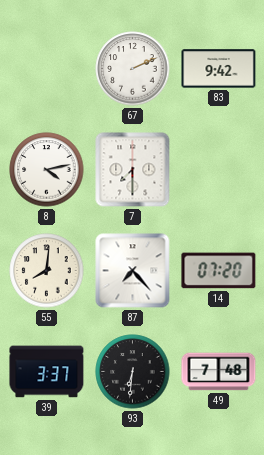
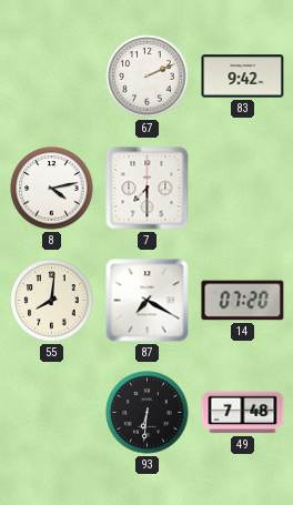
87: 7:23 -> 7:20 (148, 301)
39: 3:37 -> none (47, 372)
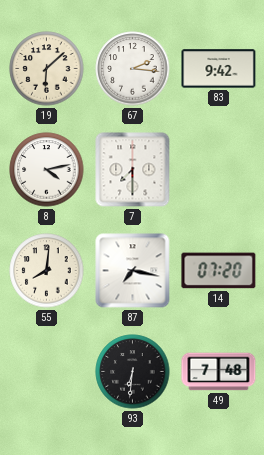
19: none -> 6:08 (47, 69)
67: 2:11 -> 2:16 (133, 69)
87: 7:20 -> 7:17 (133, 271)
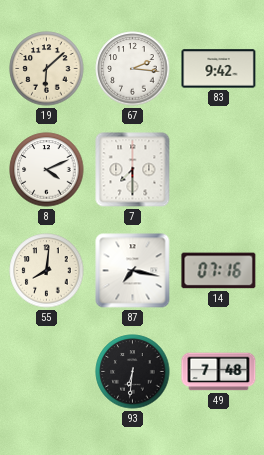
8: 4:13 -> 4:11 (47, 170)
14: 07:20 -> 07:16 (219, 271)
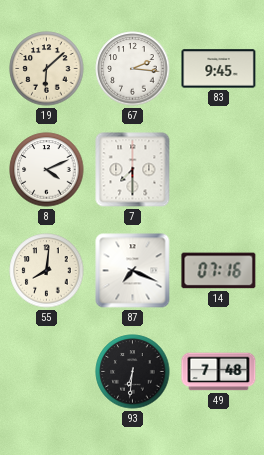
83: 9:42 -> 9:45 (219, 69)
87: 7:17 -> 7:19 (133, 271)
